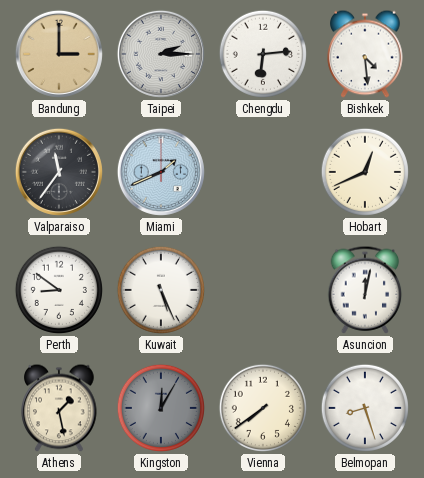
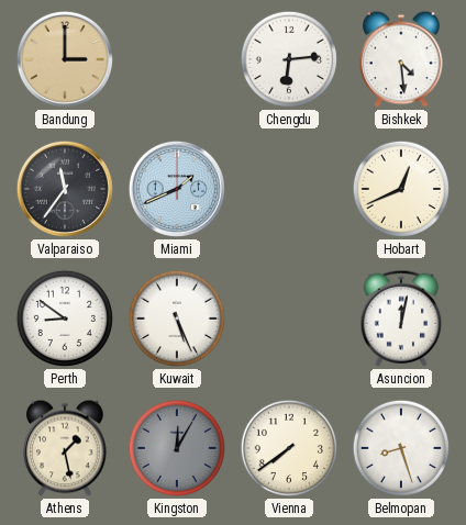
Taipei: 2:15 -> none (161, 54)
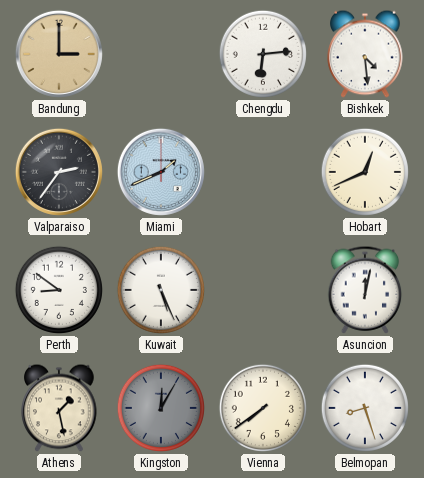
Valparaiso: 11:36 -> 2:36 (59, 172)
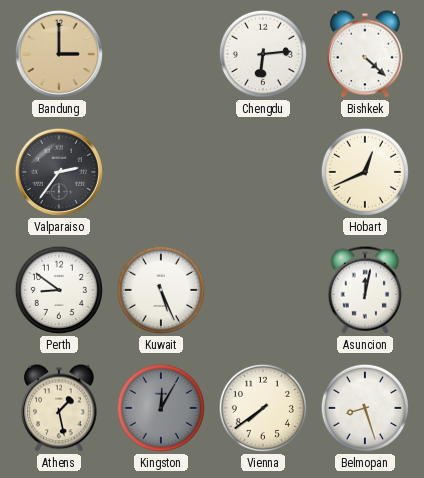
Bishkek: 4:29 -> 4:22 (365, 54)
Miami: 1:41 -> none (161, 172)
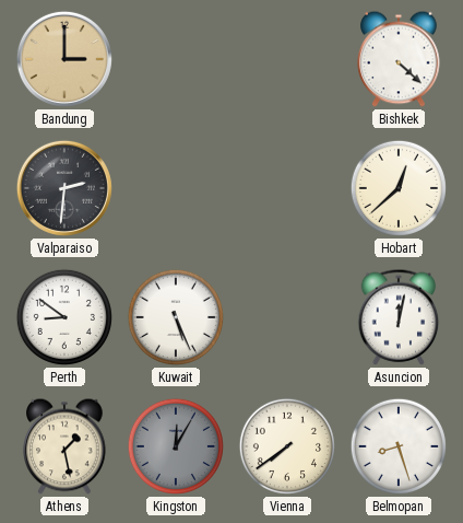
Chengdu: 6:14 -> none (263, 54)
Valparaiso: 2:36 -> 2:31 (64, 188)
Hobart: 12:41 -> 12:38 (399, 188)
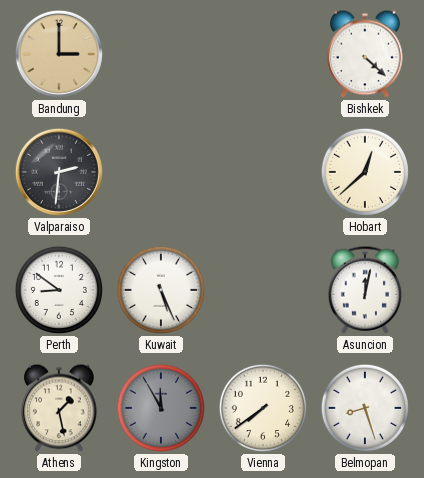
Kingston: 12:05 -> 11:55 (161, 408)
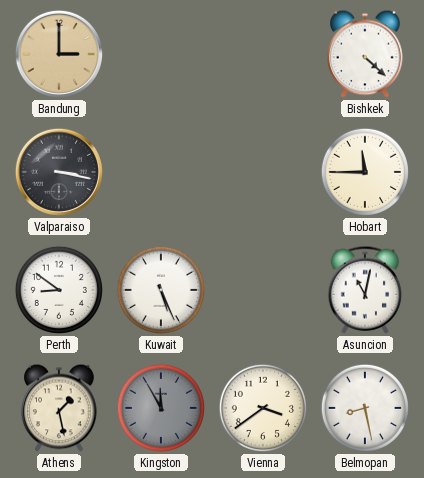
Valparaiso: 2:31 -> 3:17 (59, 172)
Hobart: 12:38 -> 11:45 (365, 172)
Asuncion: 12:02 -> 11:02 (365, 290)
Vienna: 7:39 -> 3:39 (263, 408)
Belmopan: 8:27 -> 8:28 (365, 408)
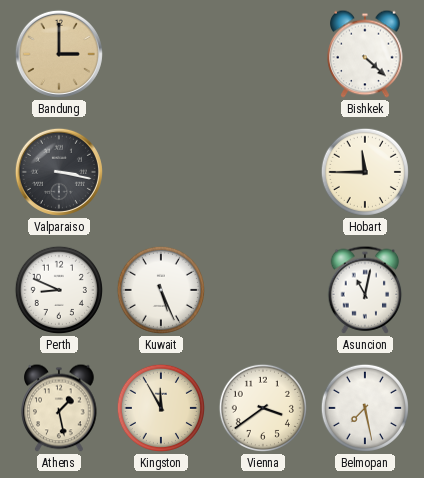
Perth: 8:51 -> 8:49 (59, 290)
Kingston dial: grey -> cream (161, 408)
Belmopan: 8:28 -> 7:28 (365, 408)
